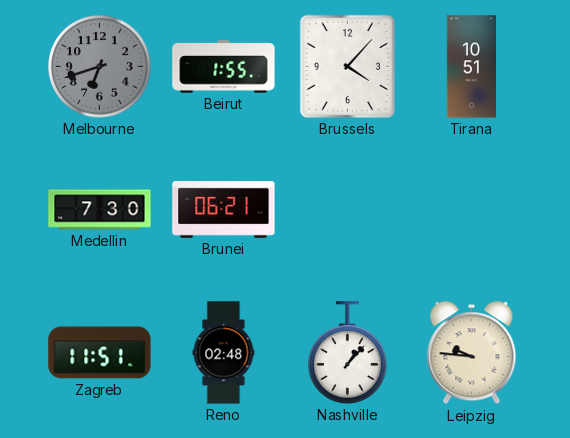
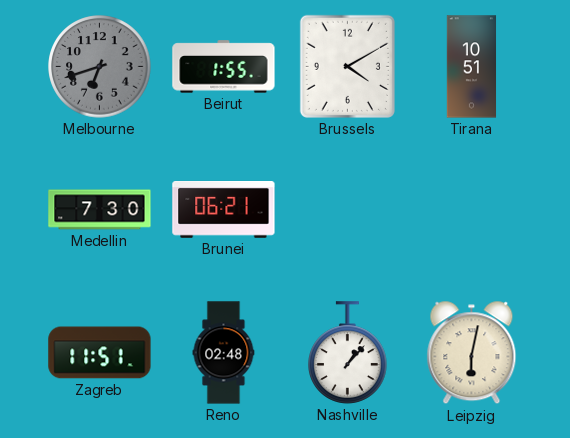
Brussels: 4:07 -> 4:10 (347, 66)
Leipzig: 9:46 -> 6:02 (472, 353)
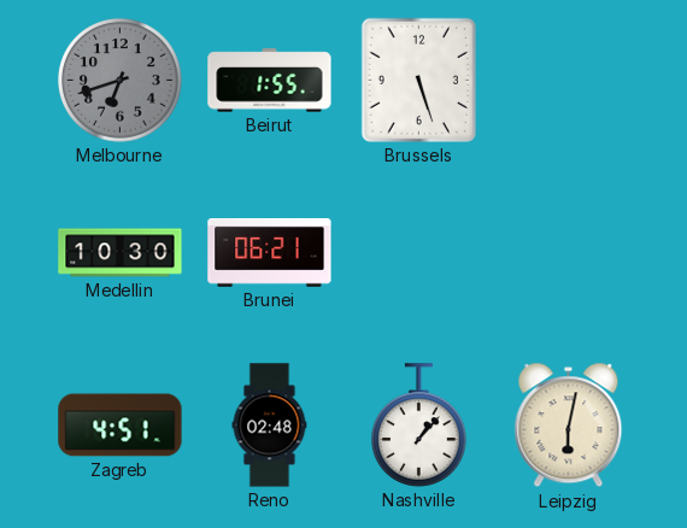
Brussels: 4:10 -> 5:27 (418, 80)
Tirana: 10:51 -> none (472, 67)
Medellin: 7:30 -> 10:30 (121, 253)
Zagreb: 11:51 -> 4:51 (121, 426)
